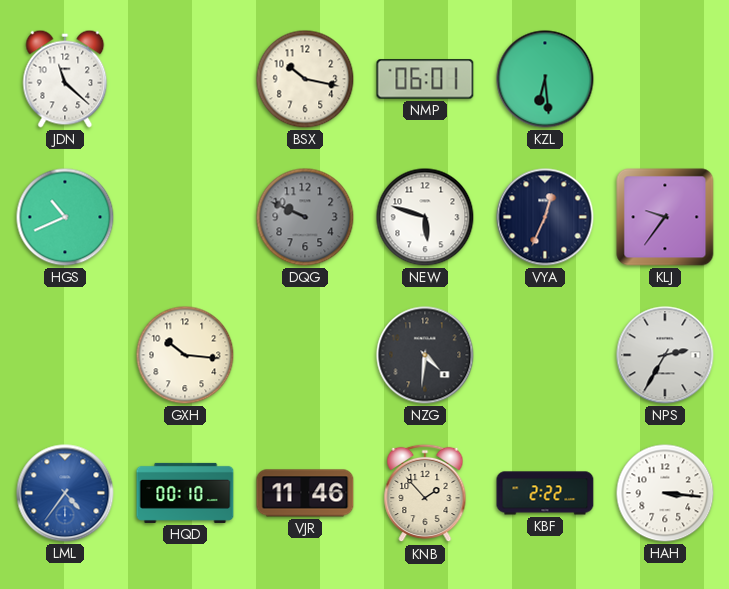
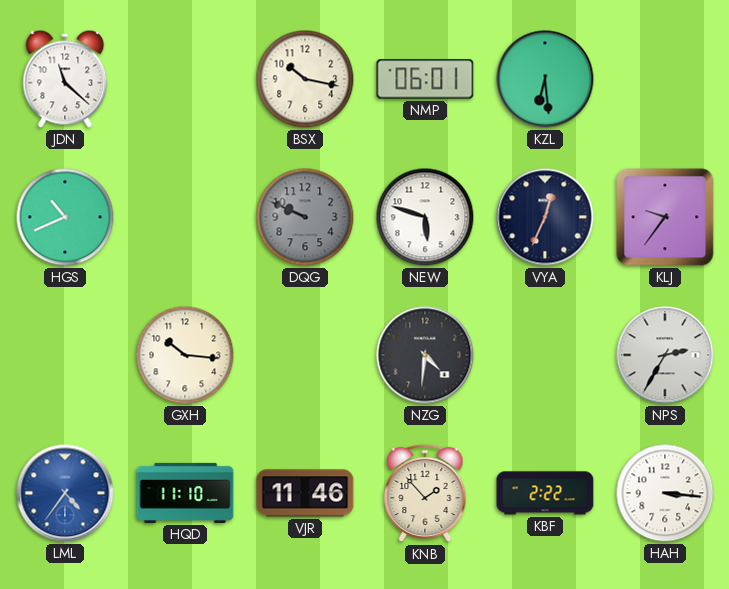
HQD: 00:10 -> 11:10 (185, 493)
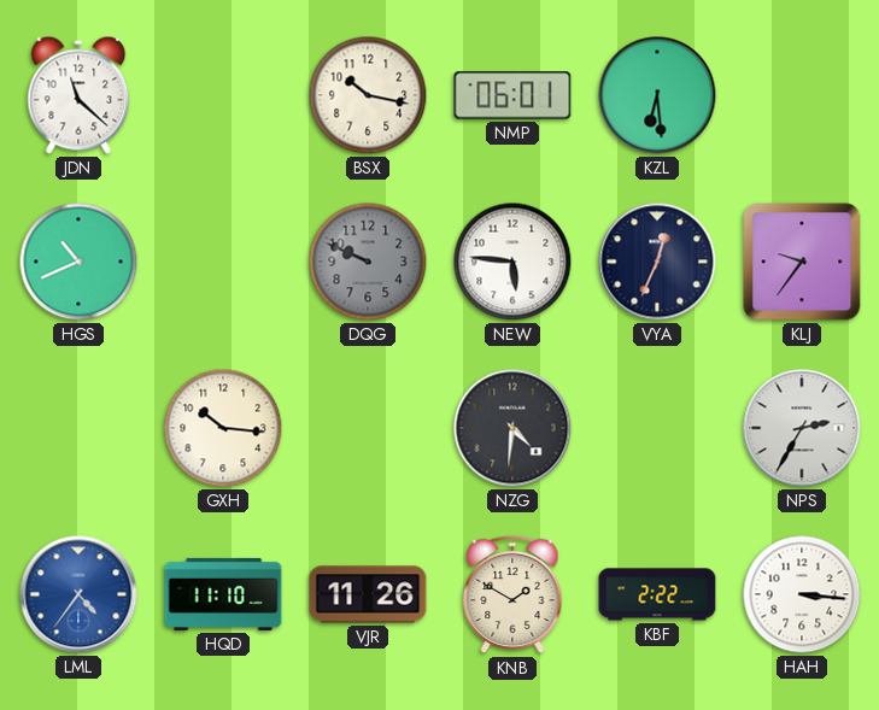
NEW: 5:48 -> 5:46 (512, 262)
VJR: 11:46 -> 11:26 (368, 594)
KNB: 1:53 -> 1:50 (512, 594)
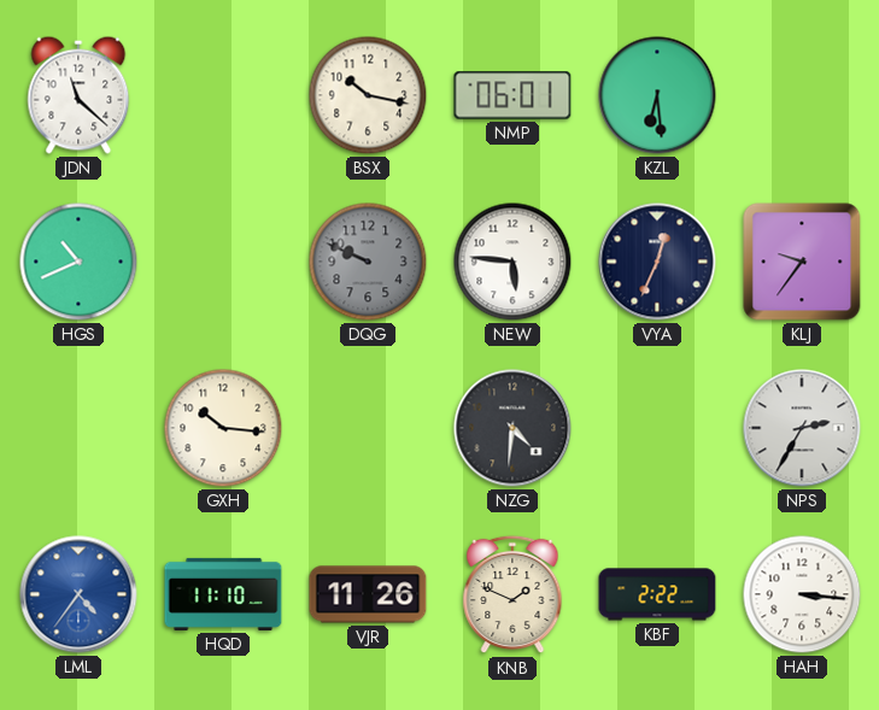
KNB: 1:50 -> 1:49 (512, 594)
